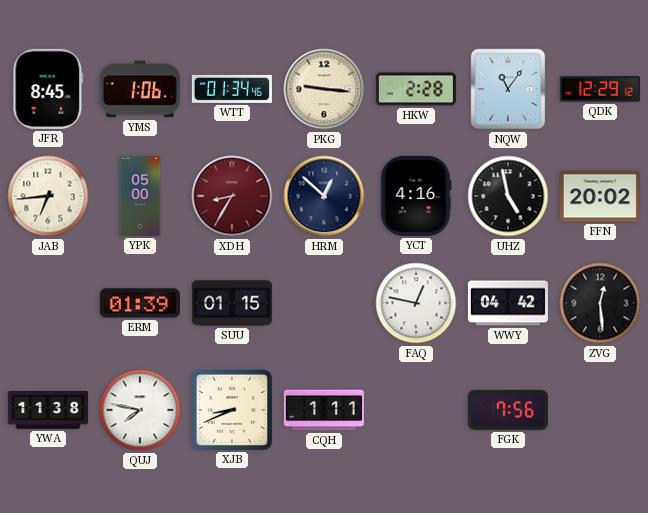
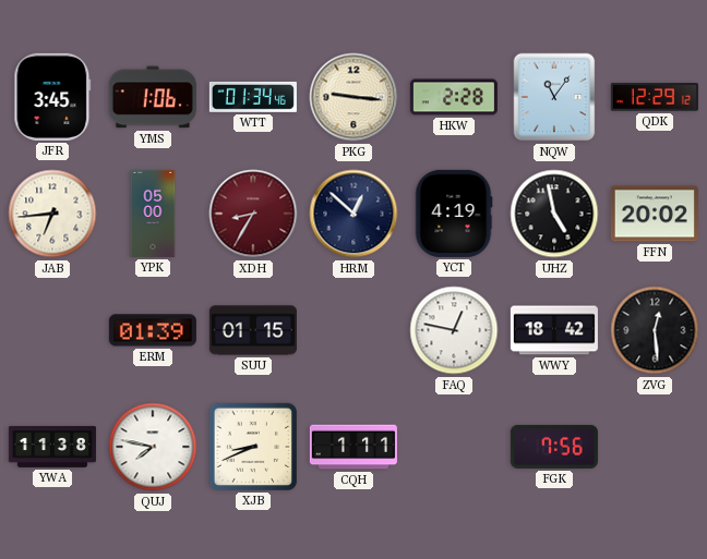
JFR: 8:45 -> 3:45 (52, 97)
YCT: 4:16 -> 4:19 (454, 214)
WWY: 04:42 -> 18:42 (554, 330)
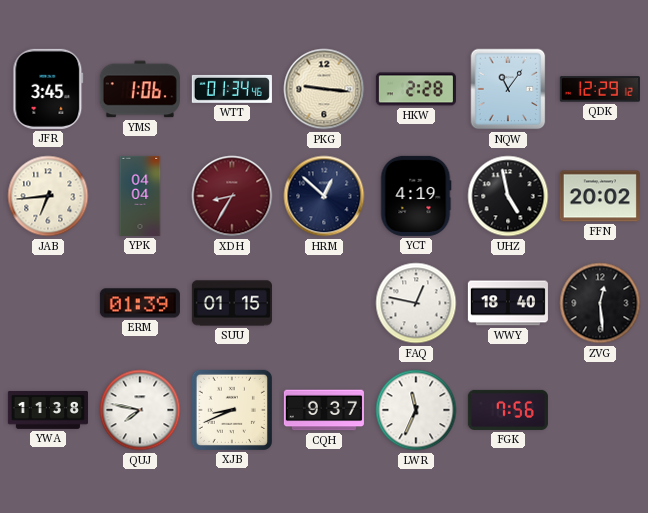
YPK: 05:00 -> 04:04 (140, 196)
WWY: 18:42 -> 18:40 (508, 303)
CQH: 1:11 -> 9:37 (324, 410)
LWR: none -> 11:34 (416, 410)
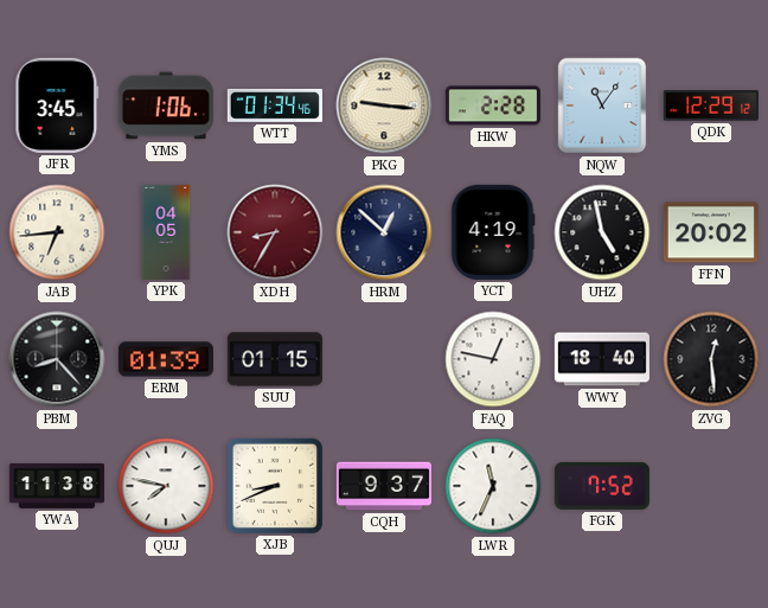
YPK: 04:04 -> 04:05 (166, 232)
PBM: none -> 8:23 (57, 359)
FGK: 7:56 -> 7:52 (602, 486)
